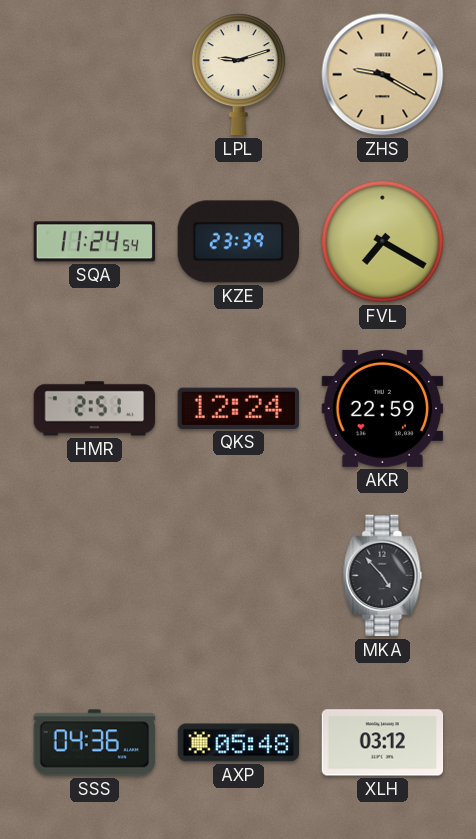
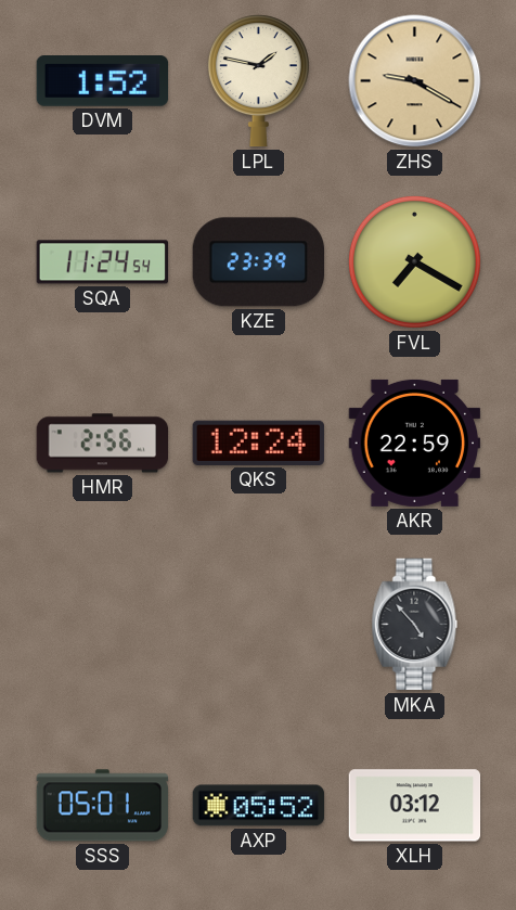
DVM: none -> 1:52 (103, 81)
LPL: 9:12 -> 1:47 (258, 81)
HMR: 2:51 -> 2:56 (103, 444)
SSS: 04:36 -> 05:01 (103, 806)
AXP: 05:48 -> 05:52 (259, 806)
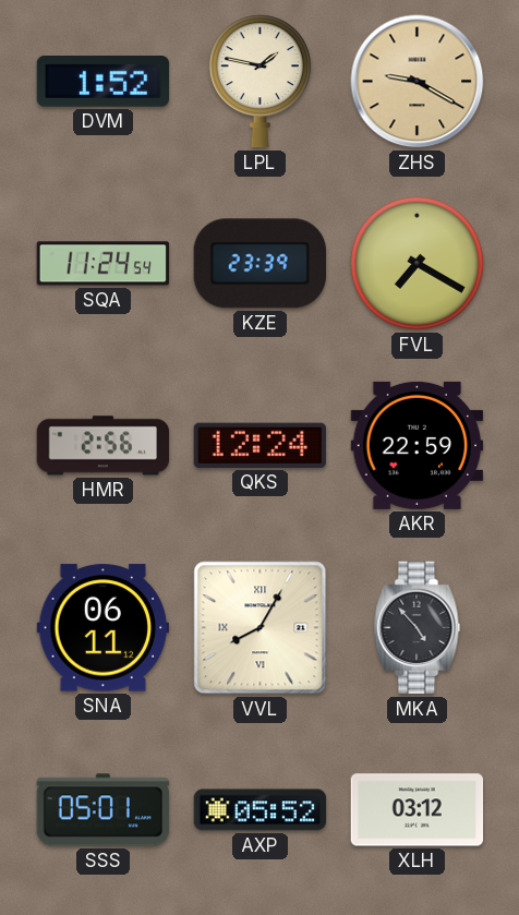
SNA: none -> 06:11 (104, 628)
VVL: none -> 8:05 (261, 628)
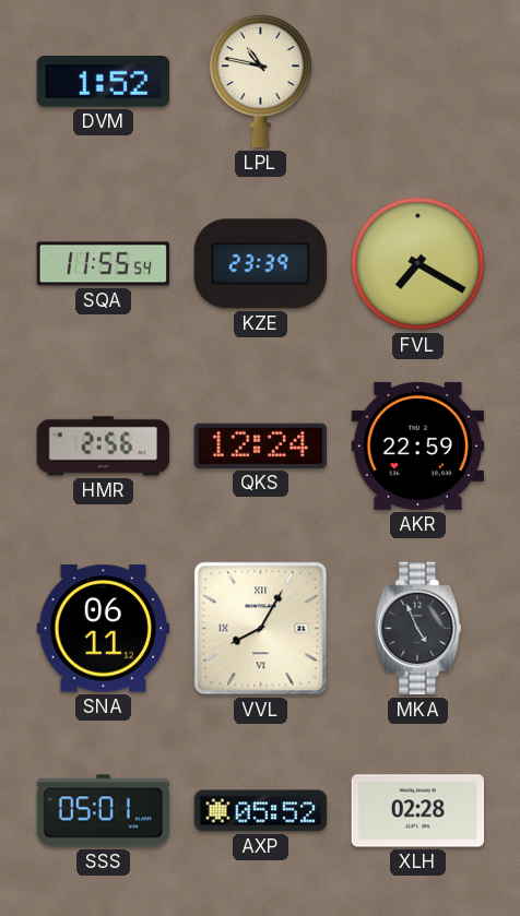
LPL: 1:47 -> 10:47 (260, 82)
ZHS: 9:20 -> none (418, 82)
SQA: 11:24 -> 11:55 (104, 264)
MKA: 4:53 -> 4:56 (418, 629)
XLH: 03:12 -> 02:28 (418, 811)
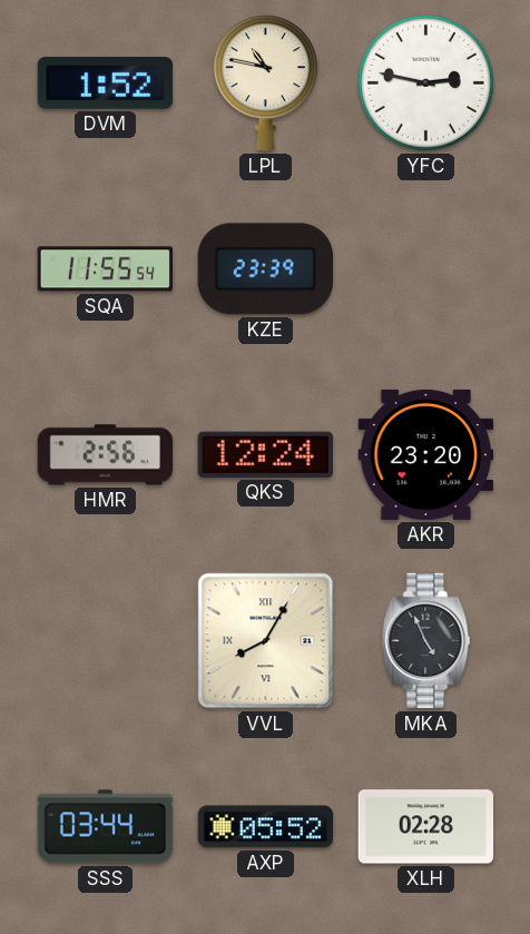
YFC: none -> 2:47 (425, 82)
FVL: 7:20 -> none (417, 263)
AKR: 22:59 -> 23:20 (426, 454)
SNA: 06:11 -> none (104, 629)
SSS: 05:01 -> 03:44 (106, 827)
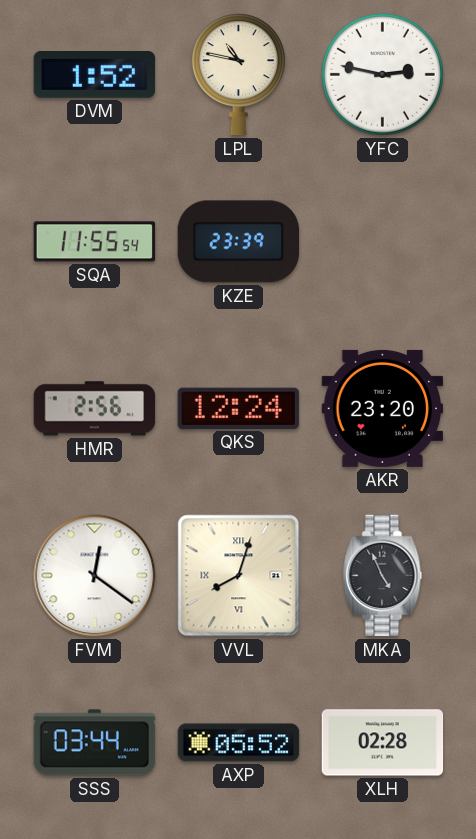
FVM: none -> 12:21 (95, 576)
VVL: 8:05 -> 8:03 (239, 576)
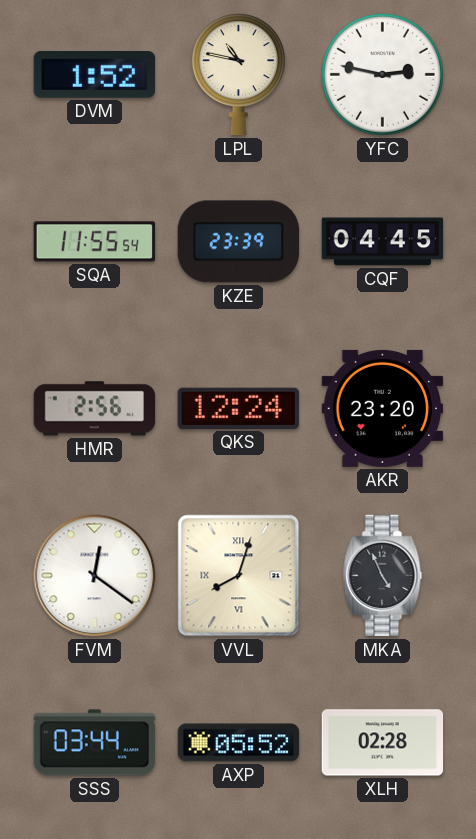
CQF: none -> 04:45 (383, 242)
